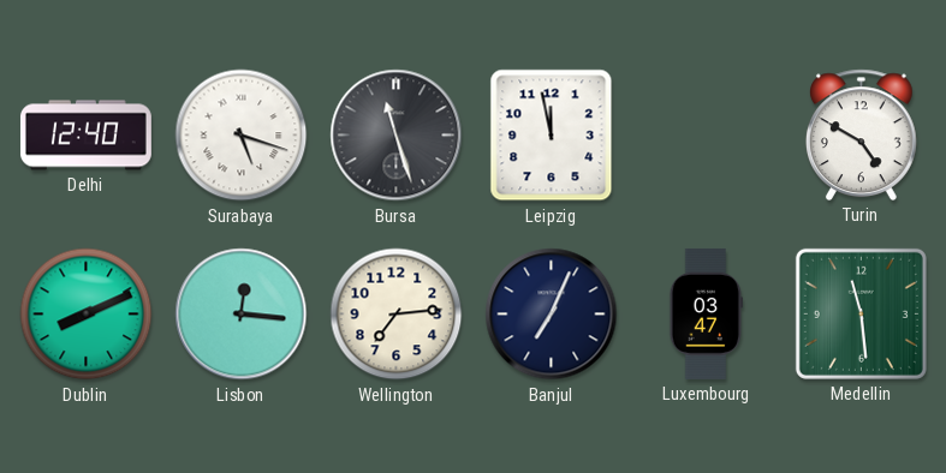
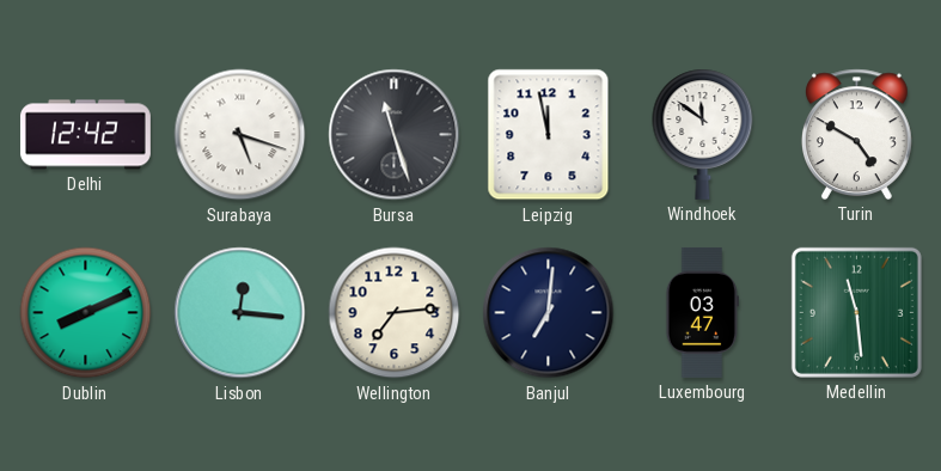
Delhi: 12:40 -> 12:42 (85, 135)
Windhoek: none -> 11:51 (703, 134)
Banjul: 7:04 -> 7:01 (549, 313)
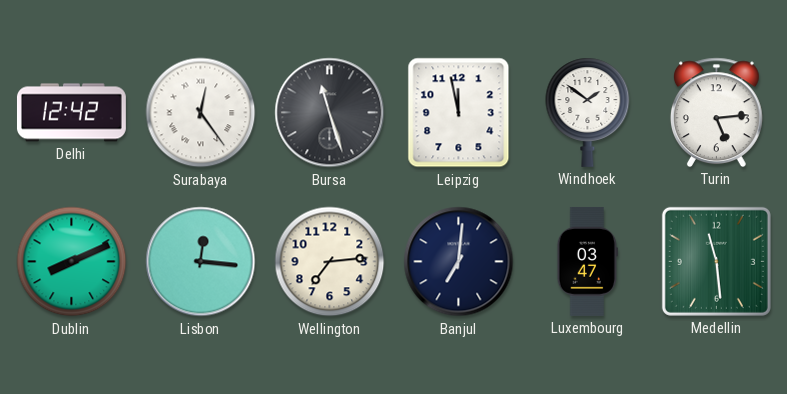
Surabaya: 5:18 -> 12:24 (201, 113)
Windhoek: 11:51 -> 1:51 (588, 112)
Turin: 4:50 -> 5:14 (716, 112)
